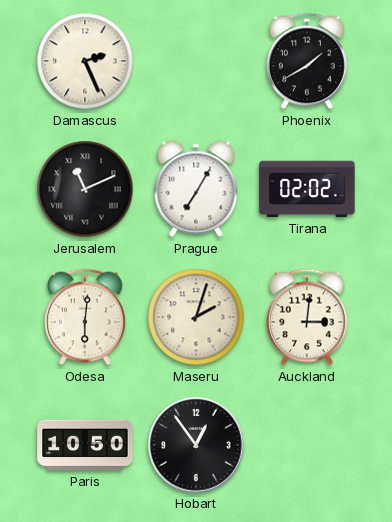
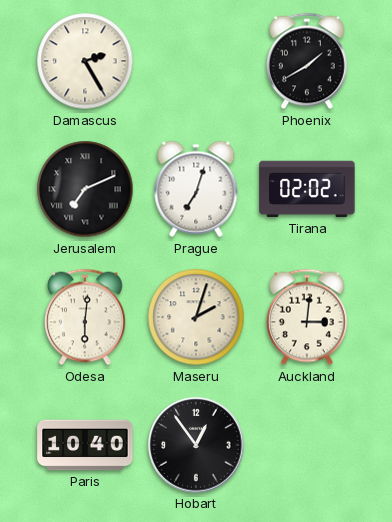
Damascus: 2:26 -> 2:25 (85, 61)
Jerusalem: 11:11 -> 7:11 (85, 189)
Prague: 7:05 -> 7:03 (196, 189)
Paris: 10:50 -> 10:40 (85, 445)
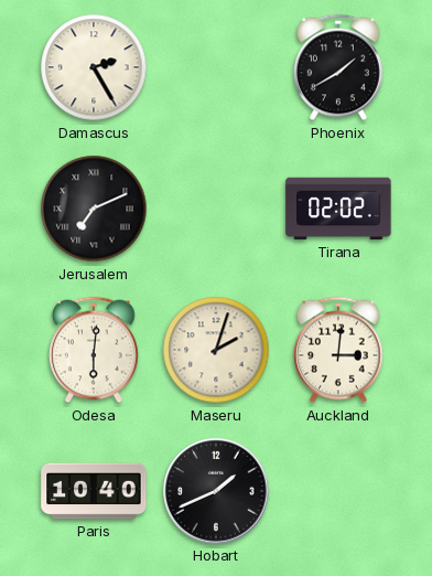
Prague: 7:03 -> none (196, 189)
Hobart: 12:54 -> 1:41 (216, 491)
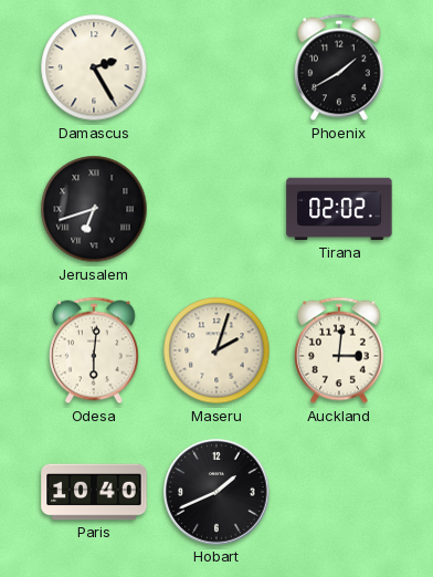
Jerusalem: 7:11 -> 6:42 (94, 209)
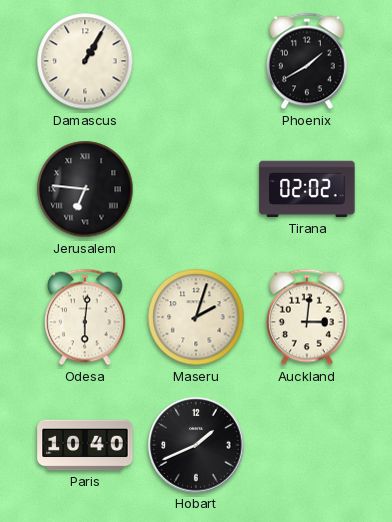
Damascus: 2:25 -> 1:05 (85, 61)
Jerusalem: 6:42 -> 6:46 (85, 189)
